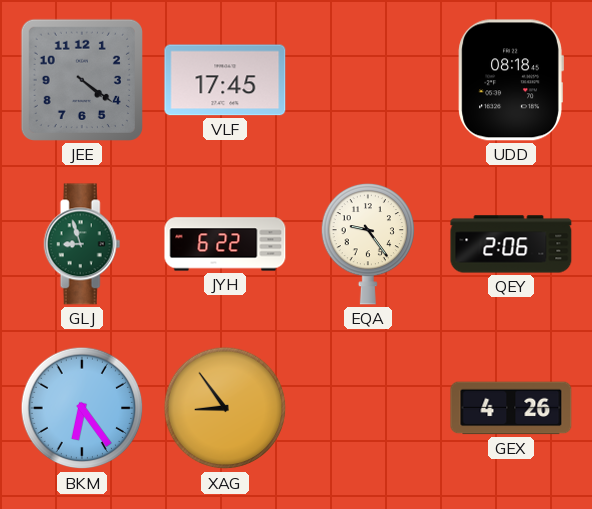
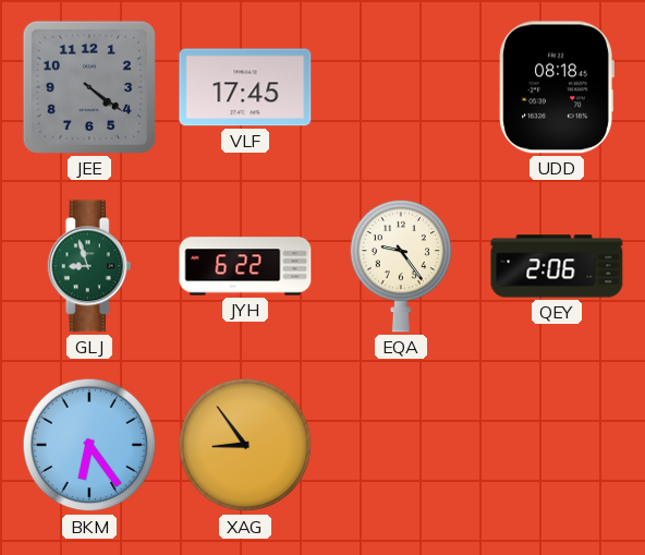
GEX: 4:26 -> none (511, 408)
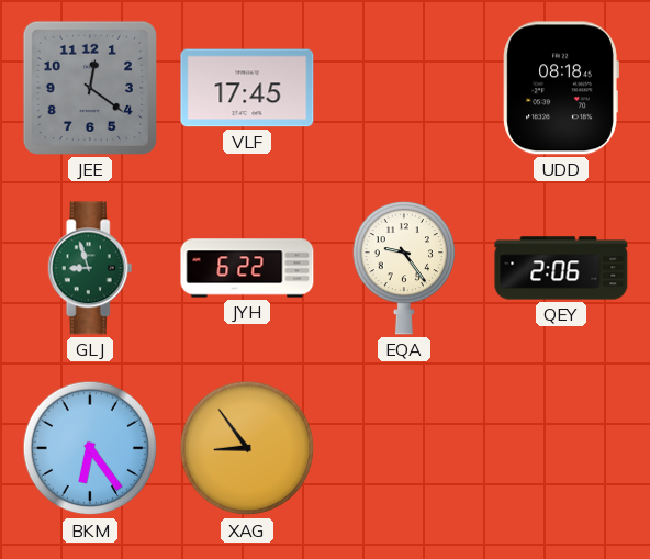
JEE: 4:21 -> 12:21 (90, 88)
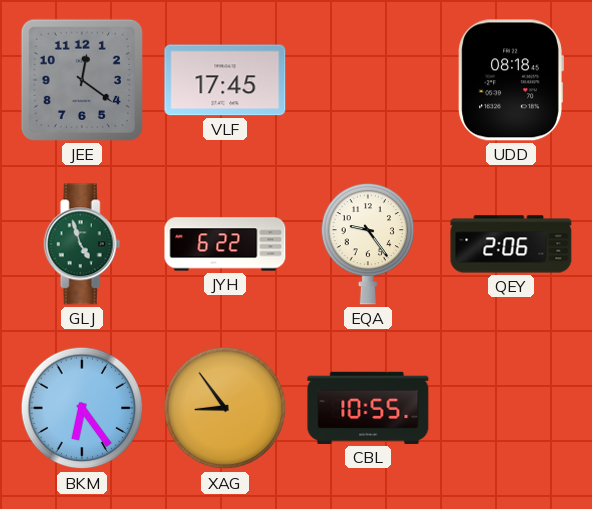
GLJ: 8:57 -> 4:57 (82, 244)
CBL: none -> 10:55 (368, 408)
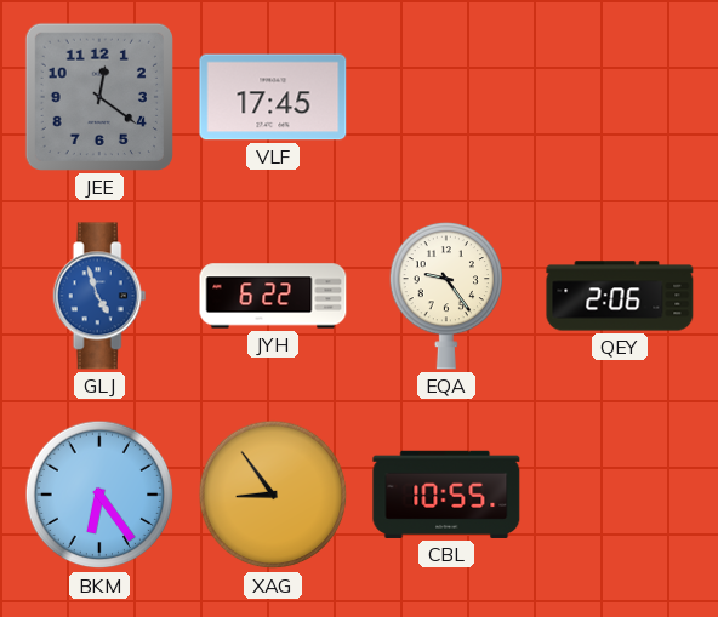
UDD: 08:18 -> none (511, 80)
GLJ dial: green -> blue (99, 296)
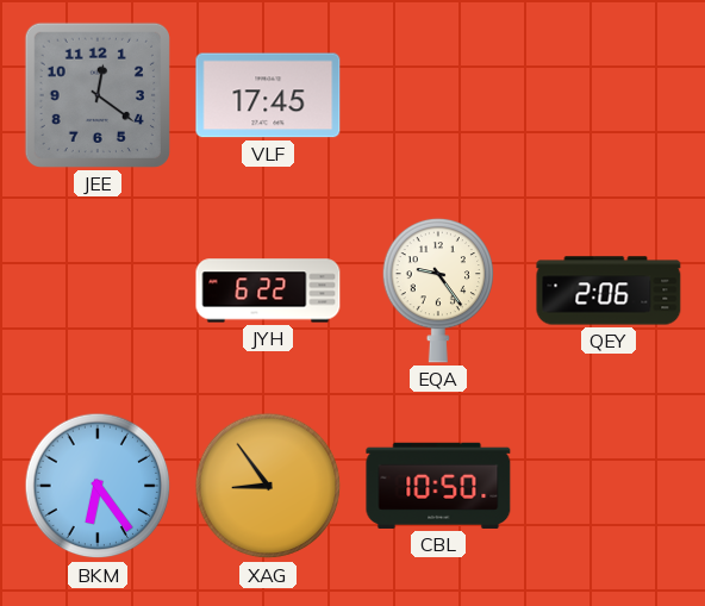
GLJ: 4:57 -> none (99, 296)
CBL: 10:55 -> 10:50 (438, 486)
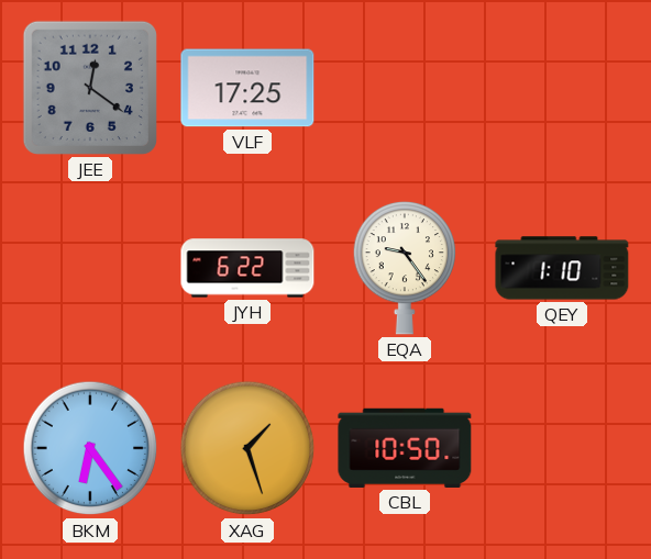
VLF: 17:45 -> 17:25 (247, 88)
QEY: 2:06 -> 1:10 (562, 268)
XAG: 8:54 -> 1:27 (247, 448)
